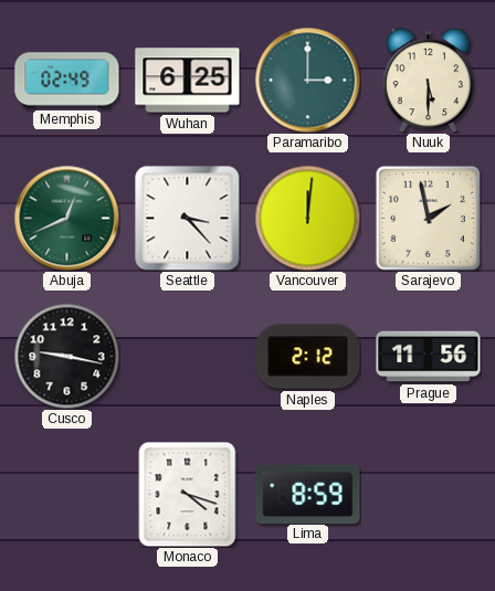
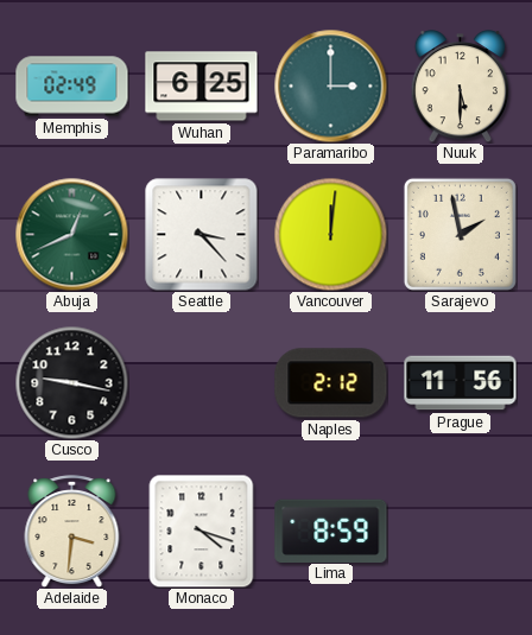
Adelaide: none -> 3:31 (72, 532)
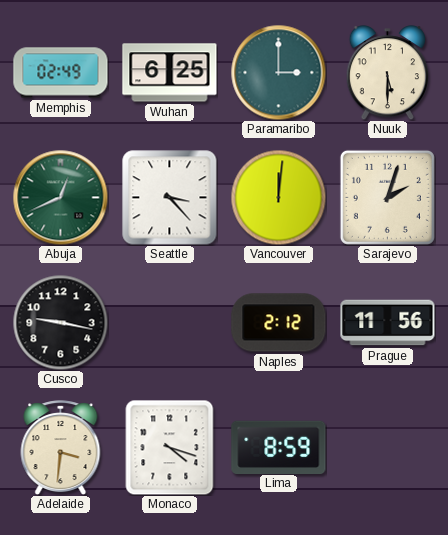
Sarajevo: 1:58 -> 2:03 (387, 197)
